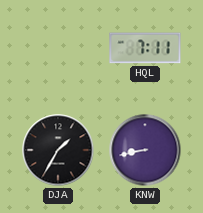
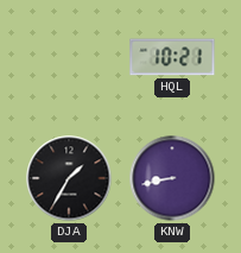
HQL: 7:11 -> 10:21 (172, 57)
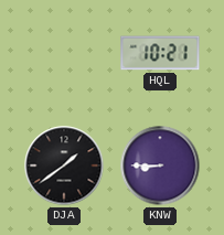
DJA: 1:35 -> 1:39 (64, 165)
KNW: 8:43 -> 8:45 (160, 165)
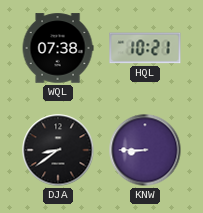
WQL: none -> 07:38 (58, 48)
DJA: 1:39 -> 8:39 (58, 150)
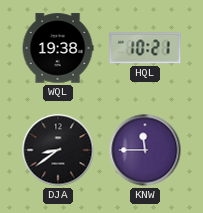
WQL: 07:38 -> 19:38 (58, 48)
KNW: 8:45 -> 11:45 (145, 150)
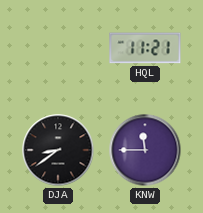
WQL: 19:38 -> none (58, 48)
HQL: 10:21 -> 11:21 (145, 48)
